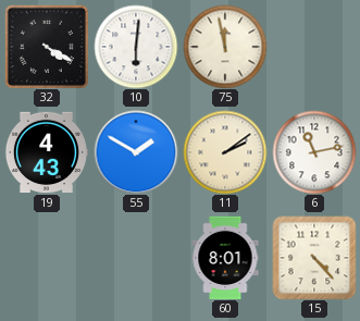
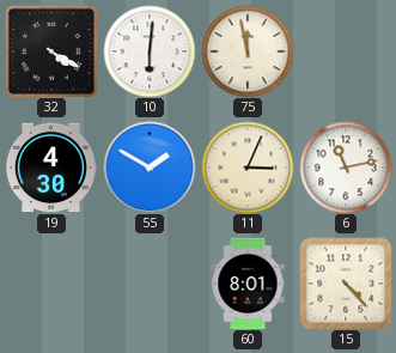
19: 4:43 -> 4:30 (50, 168)
11: 2:09 -> 3:04 (248, 168)
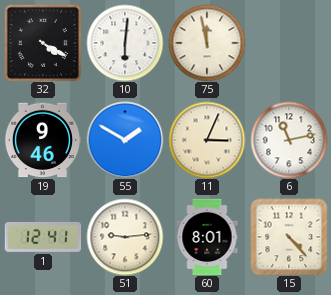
19: 4:30 -> 9:46 (42, 140)
1: none -> 12:41 (43, 237)
51: none -> 9:14 (125, 237)
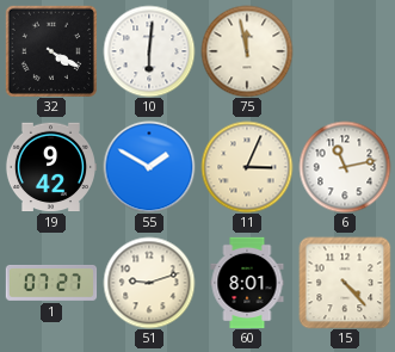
19: 9:46 -> 9:42 (50, 167)
1: 12:41 -> 07:27 (51, 283)
51: 9:14 -> 9:12 (149, 283)
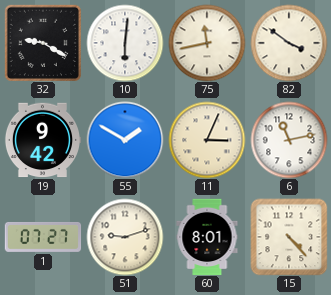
32: 4:20 -> 9:20 (43, 43)
75: 11:58 -> 11:43 (207, 43)
82: none -> 3:51 (289, 43)
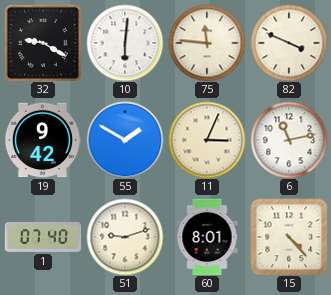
75: 11:43 -> 11:46 (207, 43)
82: 3:51 -> 3:49 (289, 43)
1: 07:27 -> 07:40 (43, 237)
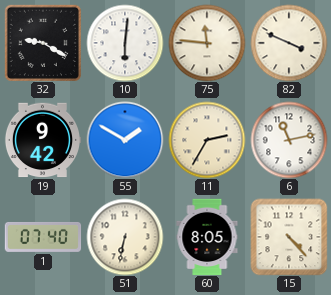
11: 3:04 -> 2:35 (207, 140)
51: 9:12 -> 6:32 (125, 237)
60: 8:01 -> 8:05 (207, 237)
